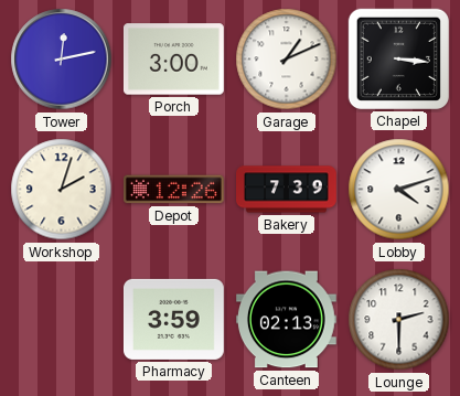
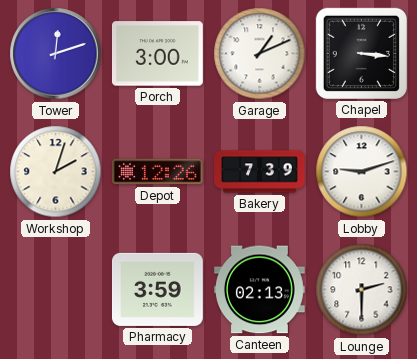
Tower: 12:13 -> 12:12 (56, 54)
Lobby: 4:12 -> 9:12 (362, 172)
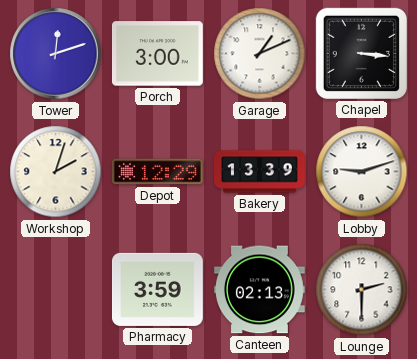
Depot: 12:26 -> 12:29 (157, 172)
Bakery: 7:39 -> 13:39 (260, 172)
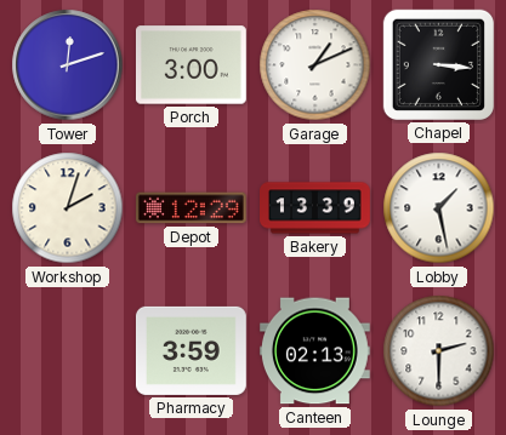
Lobby: 9:12 -> 1:28 (439, 208)
